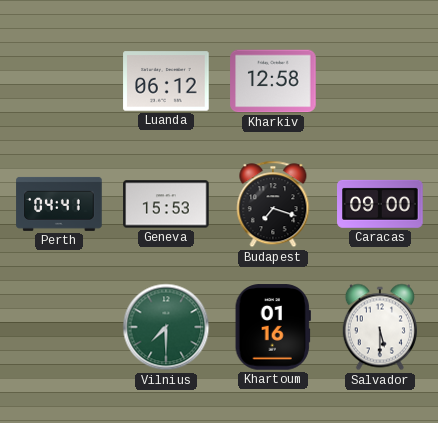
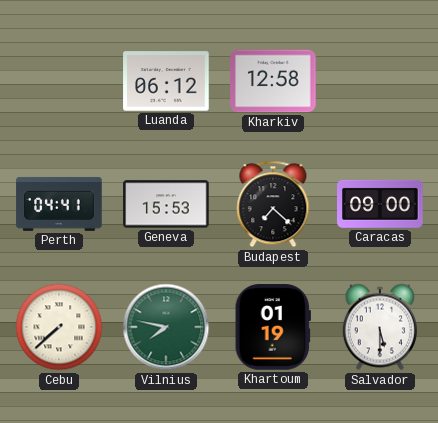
Budapest: 7:18 -> 7:22 (273, 204)
Cebu: none -> 7:38 (59, 327)
Vilnius: 7:30 -> 7:47 (166, 327)
Khartoum: 01:16 -> 01:19 (273, 327)
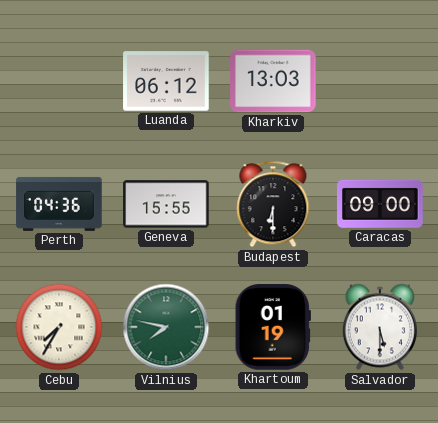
Kharkiv: 12:58 -> 13:03 (273, 81)
Perth: 04:41 -> 04:36 (59, 204)
Geneva: 15:53 -> 15:55 (166, 204)
Budapest: 7:22 -> 6:30 (273, 204)
Cebu: 7:38 -> 7:35 (59, 327)
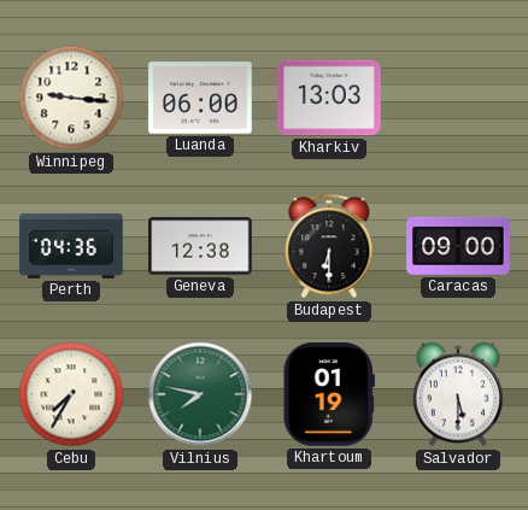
Winnipeg: none -> 9:16 (71, 98)
Luanda: 06:12 -> 06:00 (200, 98)
Geneva: 15:55 -> 12:38 (200, 246)
